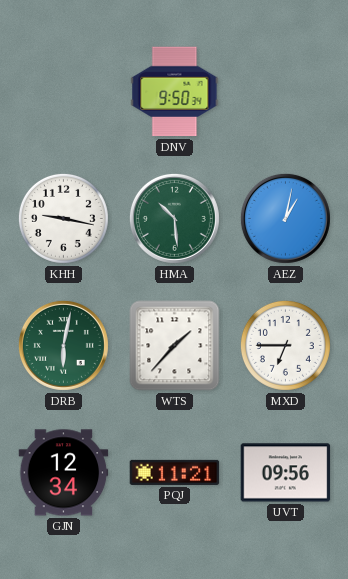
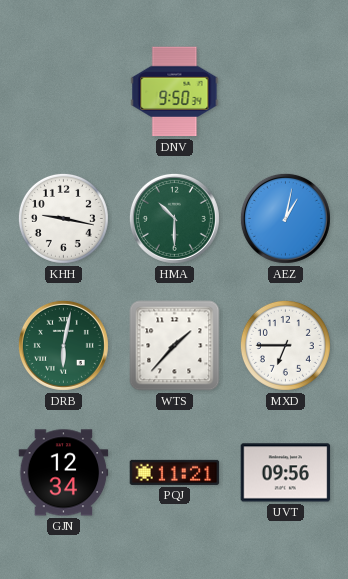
HMA: 10:29 -> 10:30 (174, 218)
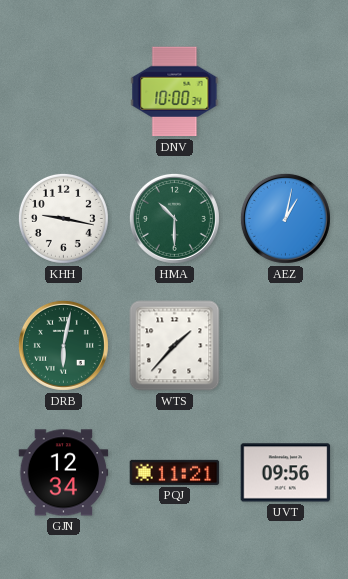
DNV: 9:50 -> 10:00 (175, 92)
MXD: 6:45 -> none (285, 345)
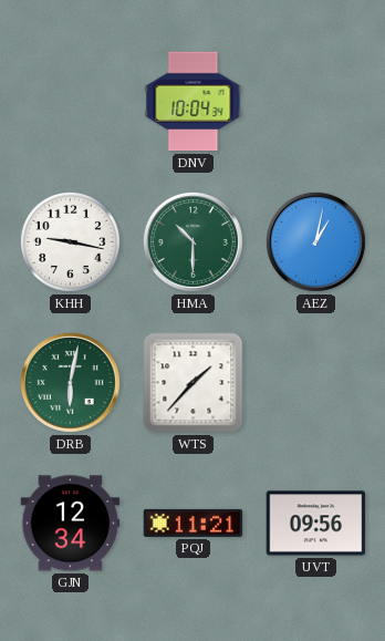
DNV: 10:00 -> 10:04 (194, 102)
